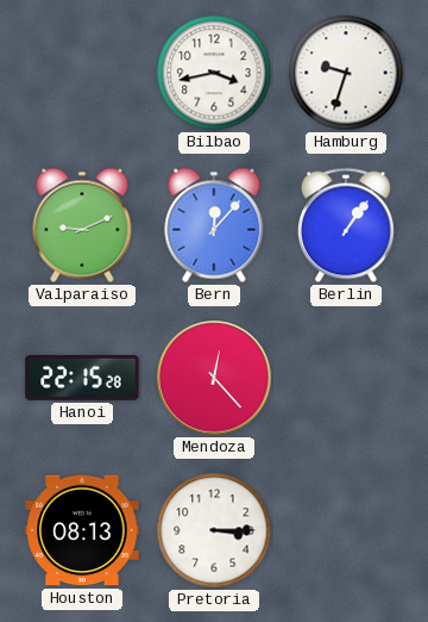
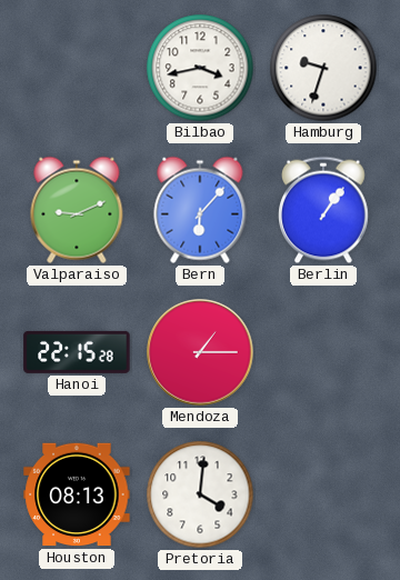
Bern: 12:07 -> 6:07 (200, 210)
Mendoza: 12:23 -> 1:15 (200, 352)
Pretoria: 3:15 -> 4:01 (200, 494)
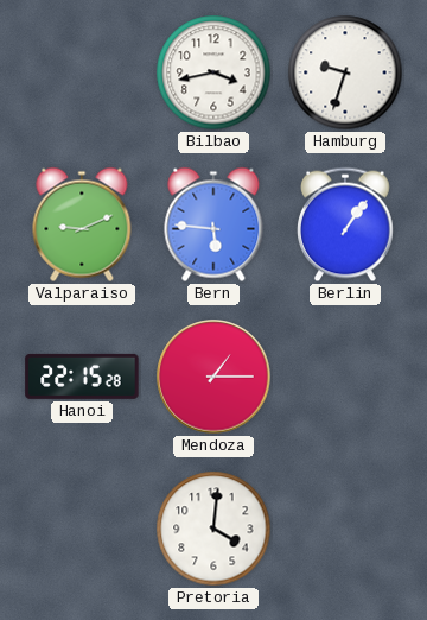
Bern: 6:07 -> 5:46 (213, 224)
Houston: 08:13 -> none (77, 494)
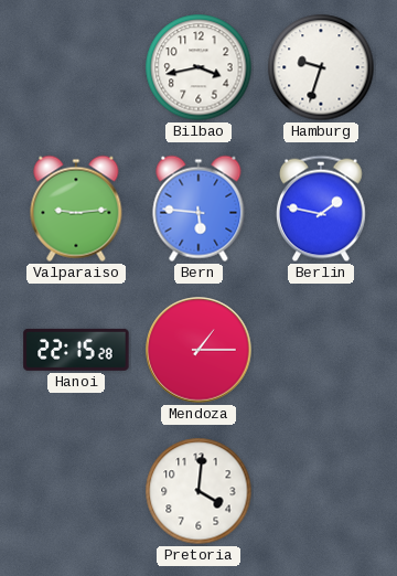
Valparaiso: 9:11 -> 9:14 (76, 209)
Berlin: 1:06 -> 1:47 (322, 209)
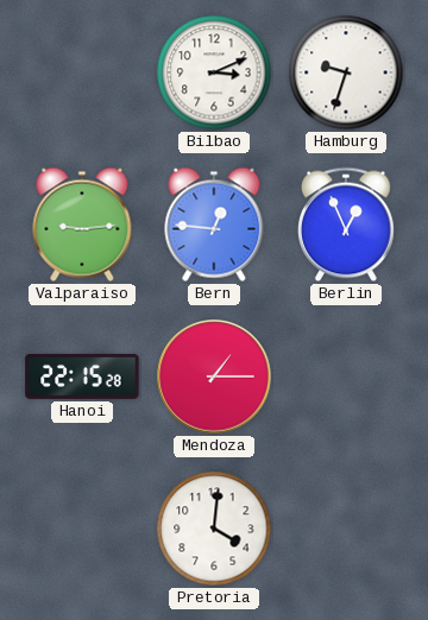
Bilbao: 3:43 -> 3:11 (214, 72)
Bern: 5:46 -> 12:46 (214, 224)
Berlin: 1:47 -> 12:56 (347, 224)
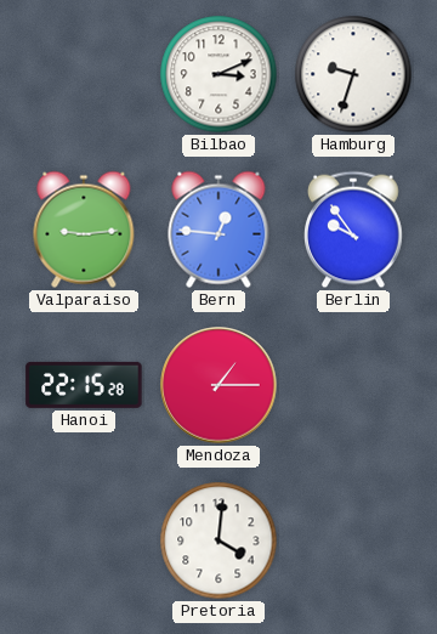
Berlin: 12:56 -> 9:54 (354, 230)
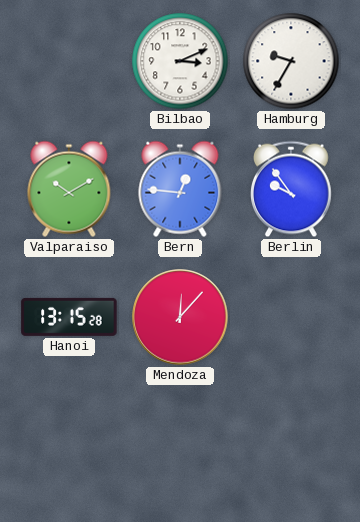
Hamburg: 9:33 -> 9:35 (291, 61)
Valparaiso: 9:14 -> 10:10 (69, 189)
Hanoi: 22:15 -> 13:15 (69, 317)
Mendoza: 1:15 -> 12:07 (180, 317)
Pretoria: 4:01 -> none (218, 540)
